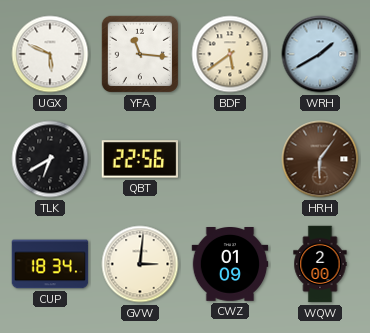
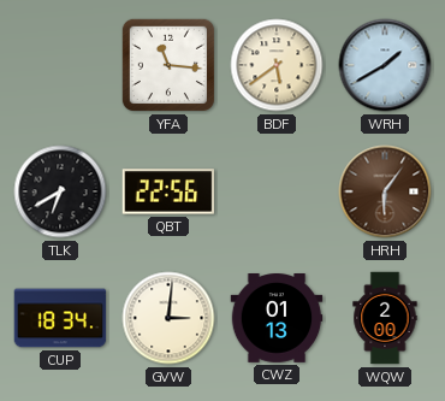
UGX: 5:49 -> none (50, 54)
CWZ: 01:09 -> 01:13 (277, 319)
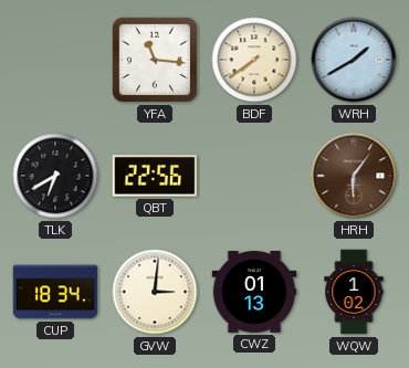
BDF: 5:39 -> 7:39 (254, 60)
WQW: 2:00 -> 1:02 (354, 292)
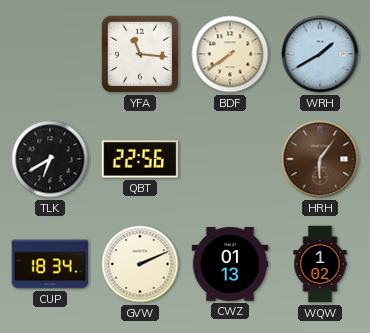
GVW: 3:01 -> 2:11 (140, 264)
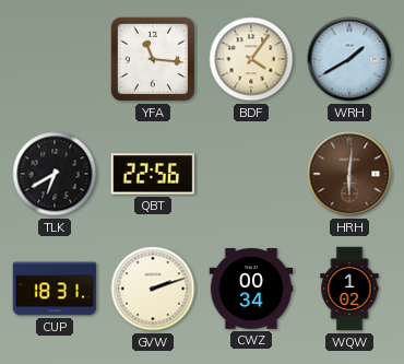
BDF: 7:39 -> 4:06 (251, 59)
HRH: 6:06 -> 6:01 (349, 174)
CUP: 18:34 -> 18:31 (55, 289)
GVW: 2:11 -> 2:12 (153, 289)
CWZ: 01:13 -> 00:34 (251, 290)
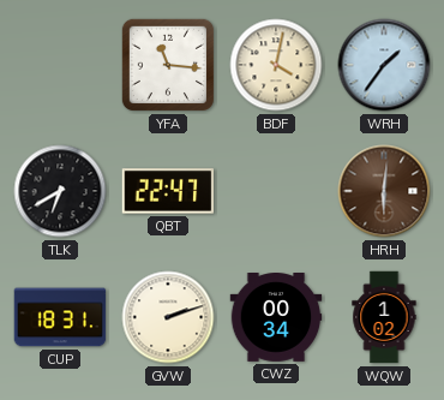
BDF: 4:06 -> 4:02 (276, 65)
WRH: 1:40 -> 1:36 (384, 65)
QBT: 22:56 -> 22:47 (168, 191)
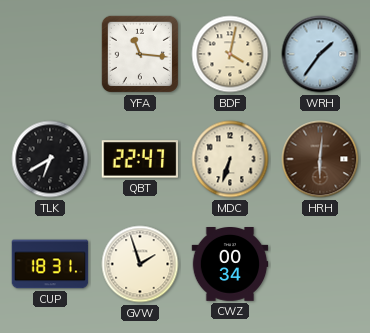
MDC: none -> 6:33 (230, 159)
GVW: 2:12 -> 1:57 (140, 264)
WQW: 1:02 -> none (384, 317)
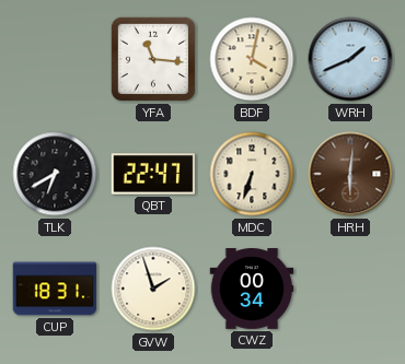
WRH: 1:36 -> 1:41 (350, 59)
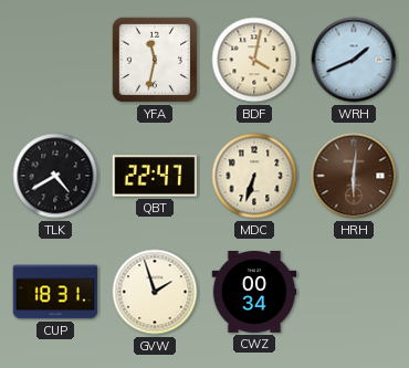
YFA: 11:16 -> 11:32 (155, 60)
TLK: 6:40 -> 4:40 (55, 176)
